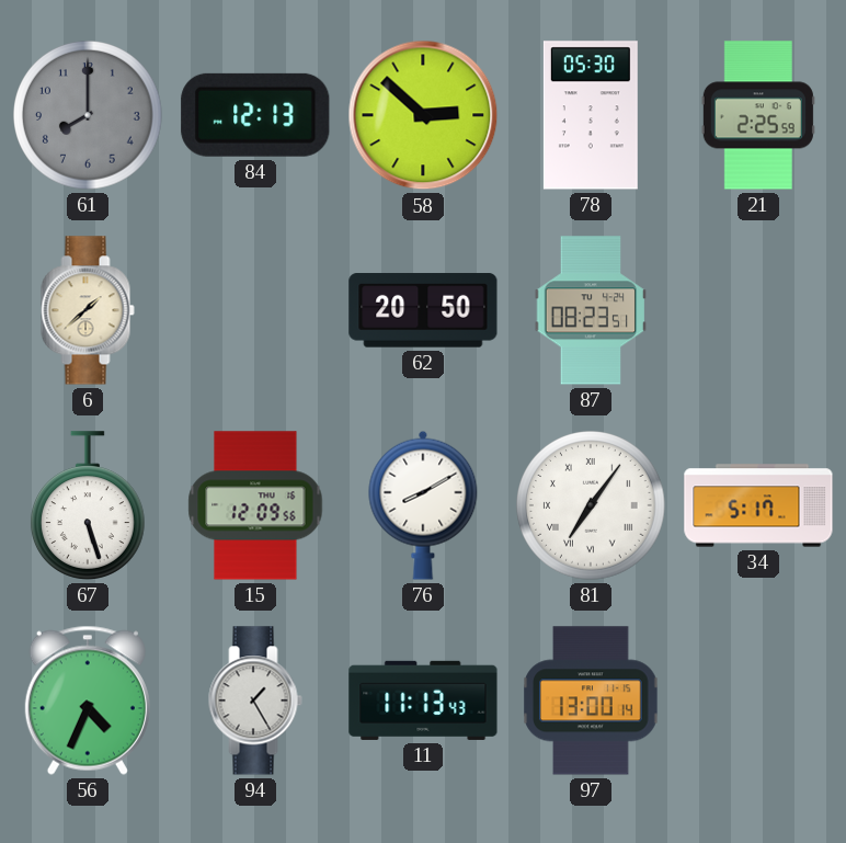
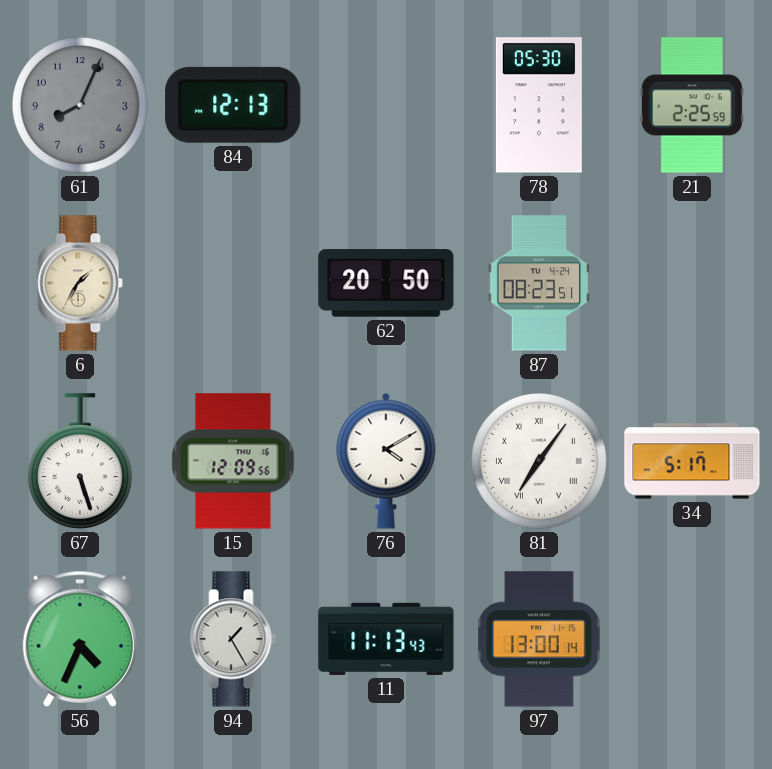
61: 8:00 -> 8:04 (81, 106)
58: 2:52 -> none (423, 115)
6: 1:38 -> 1:35 (80, 283)
76: 8:10 -> 4:10 (386, 461)
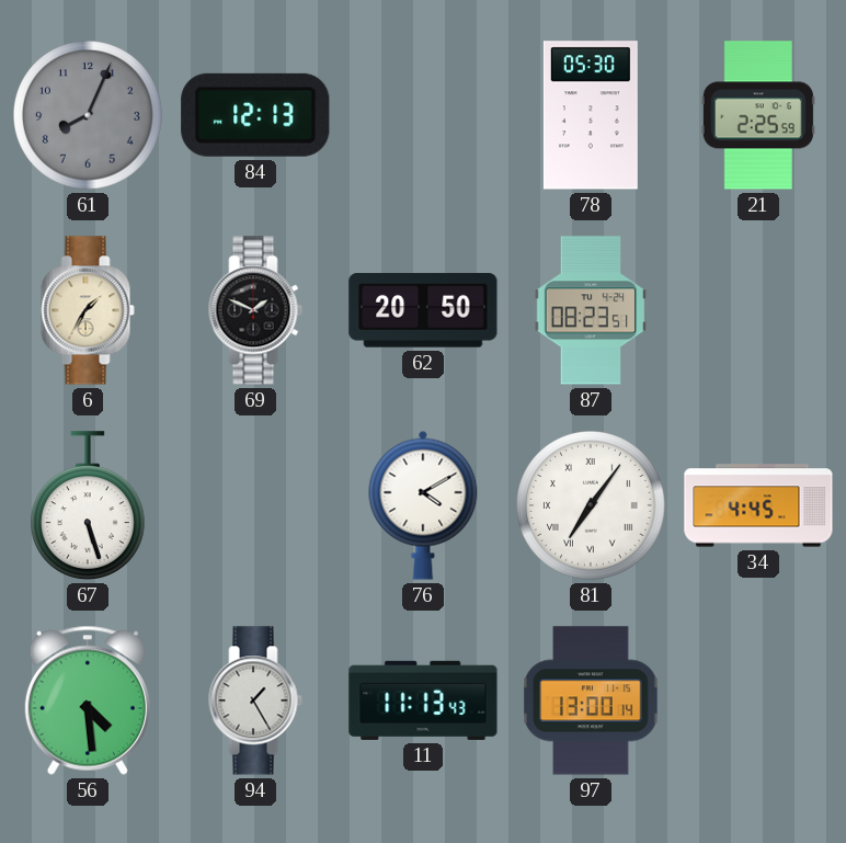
69: none -> 1:49 (255, 310)
15: 12:09 -> none (233, 461)
34: 5:17 -> 4:45 (758, 505)
56: 4:34 -> 4:29 (88, 700)
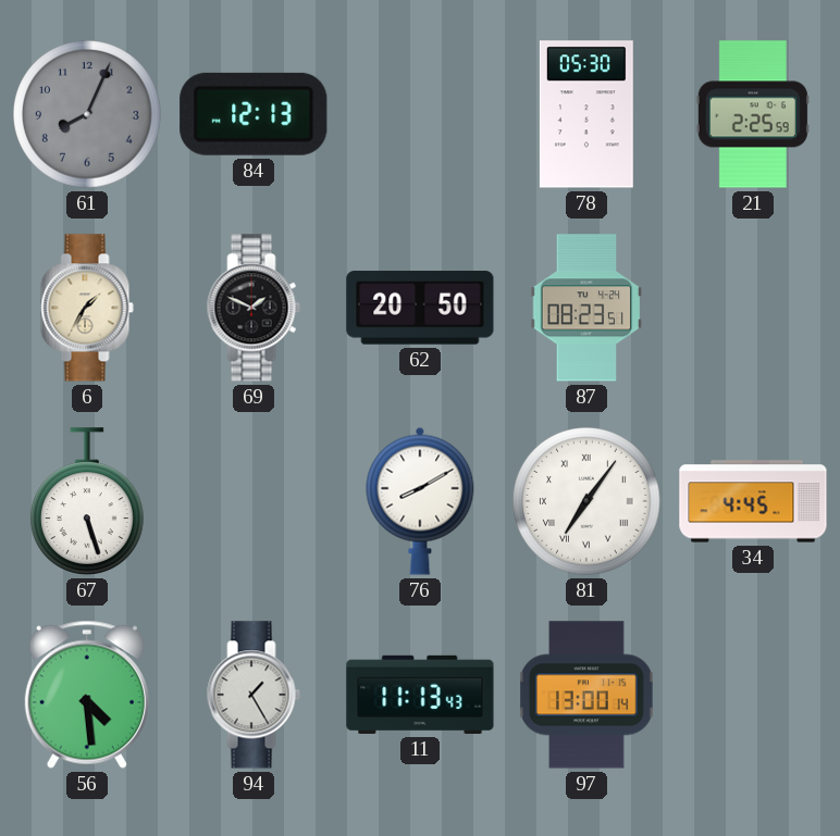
76: 4:10 -> 8:10 (420, 501)
